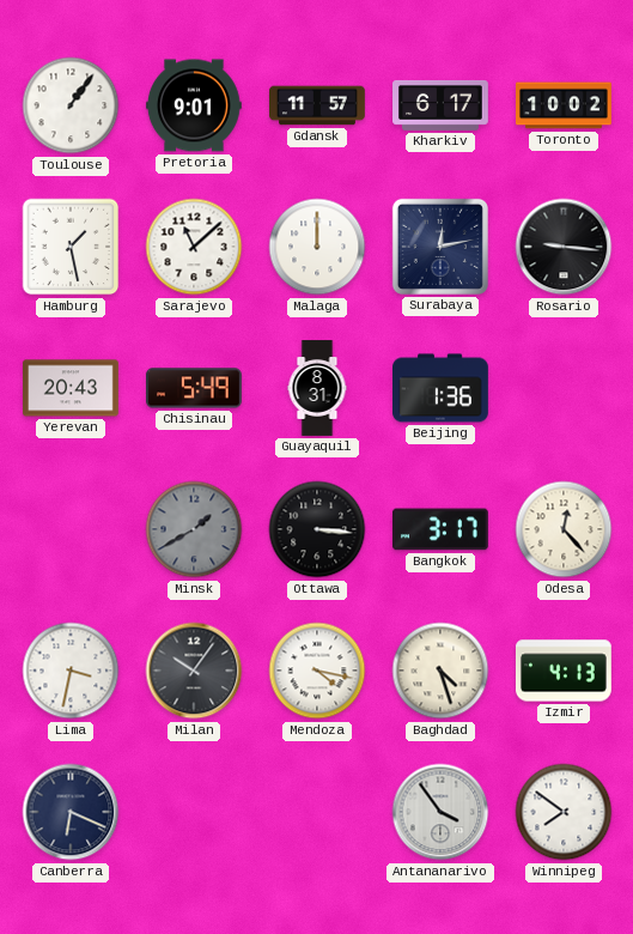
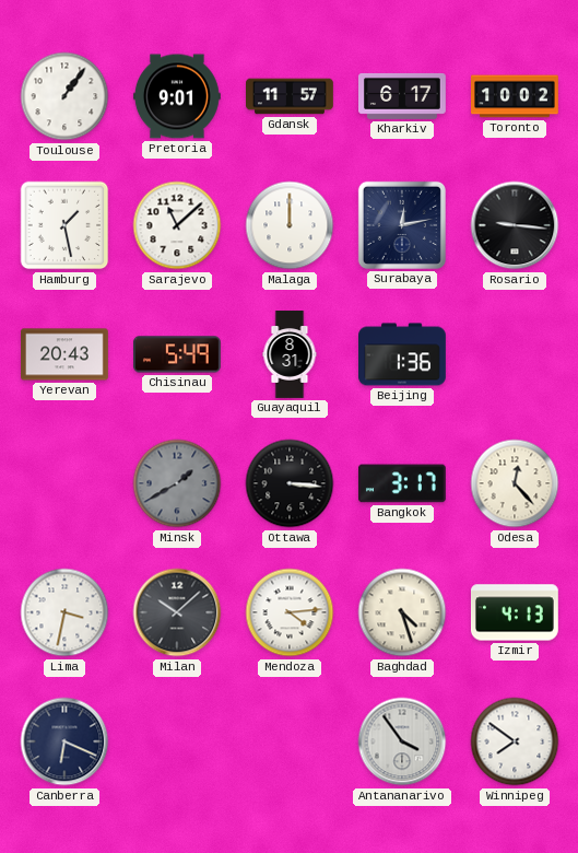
Milan: 10:06 -> 10:08 (177, 612)
Mendoza: 4:17 -> 4:14 (290, 612)
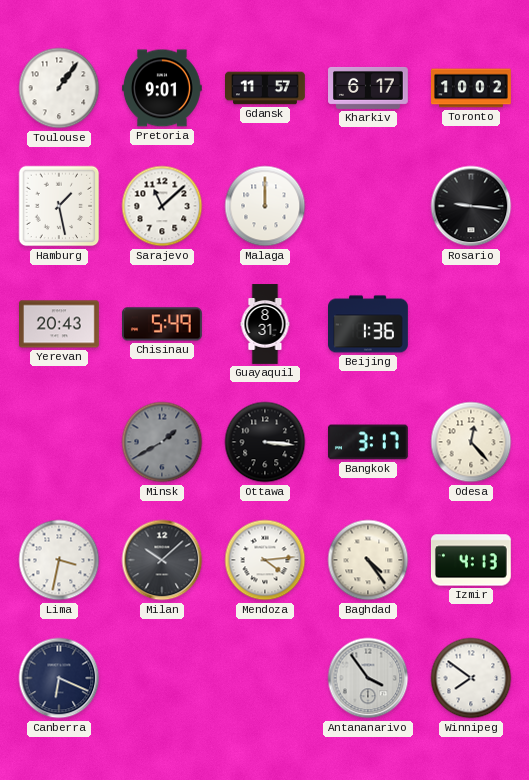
Surabaya: 12:13 -> none (402, 225)
Baghdad: 4:27 -> 4:24 (368, 560)
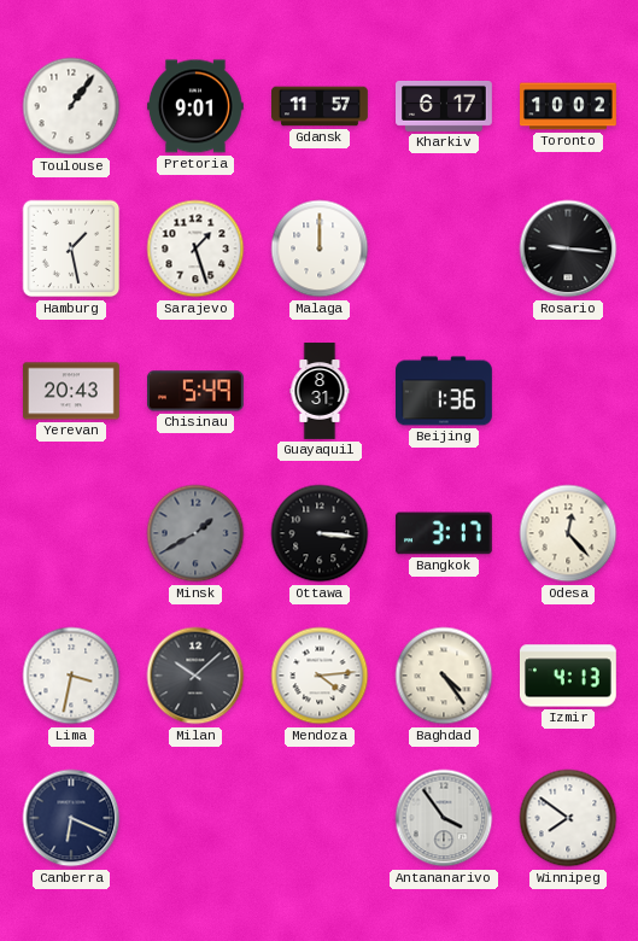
Sarajevo: 11:08 -> 1:27 (195, 249)
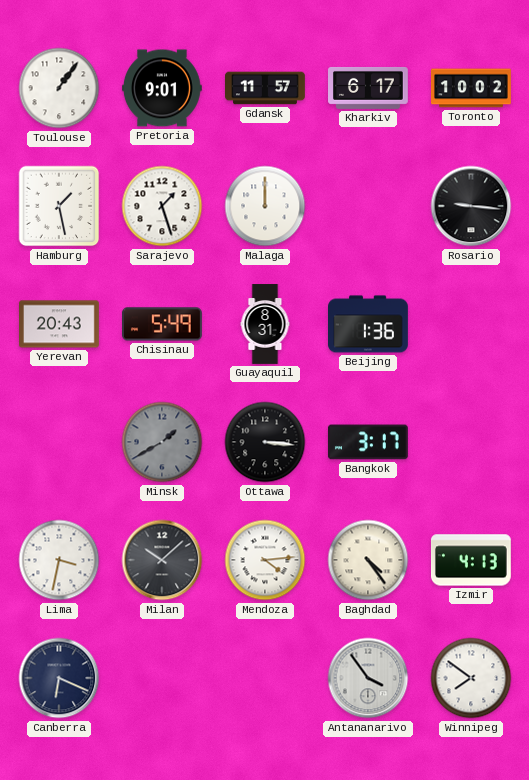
Odesa: 12:23 -> none (568, 533)
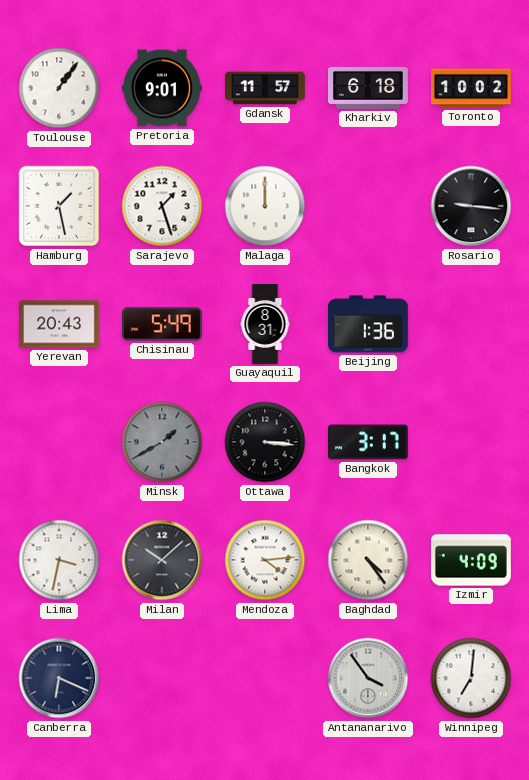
Kharkiv: 6:17 -> 6:18 (369, 88)
Izmir: 4:13 -> 4:09 (471, 560)
Winnipeg: 7:51 -> 7:01 (471, 678)
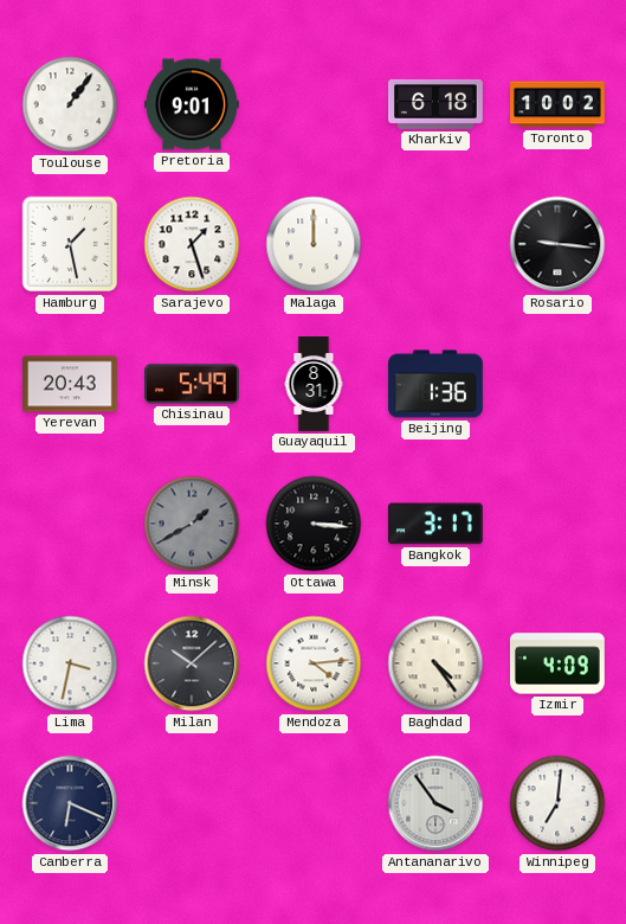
Gdansk: 11:57 -> none (266, 88)
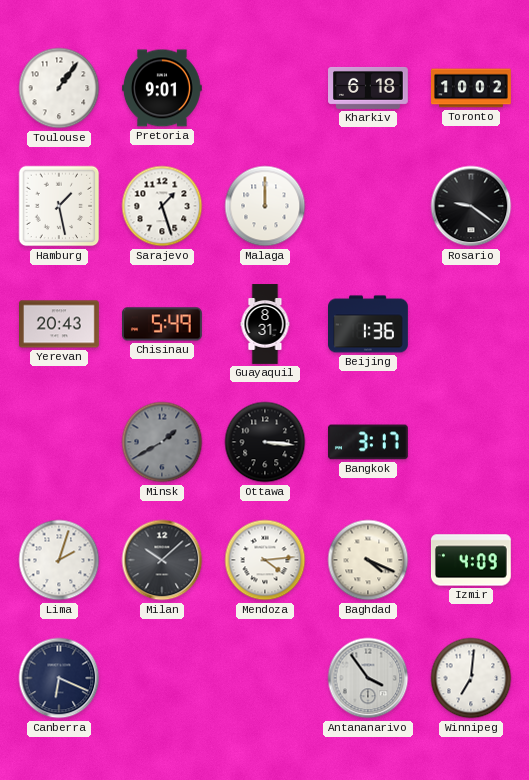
Rosario: 9:16 -> 9:21 (471, 206)
Lima: 3:32 -> 2:03 (59, 560)
Baghdad: 4:24 -> 4:19 (368, 560)
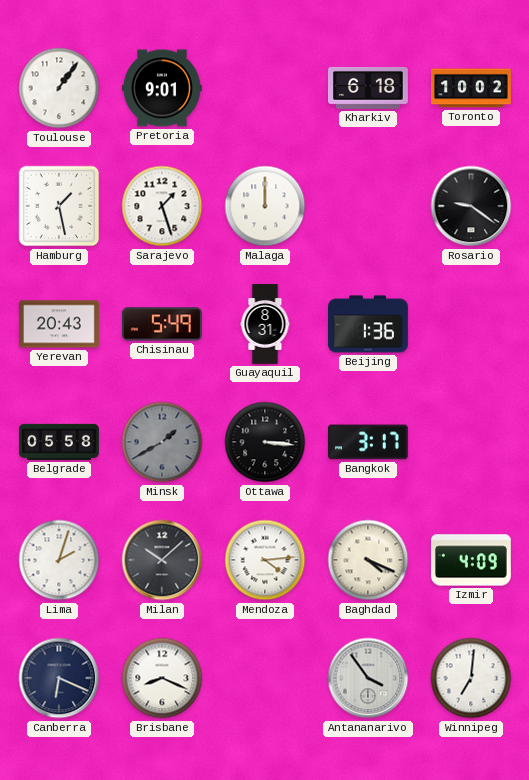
Belgrade: none -> 05:58 (60, 442)
Brisbane: none -> 8:19 (162, 678)
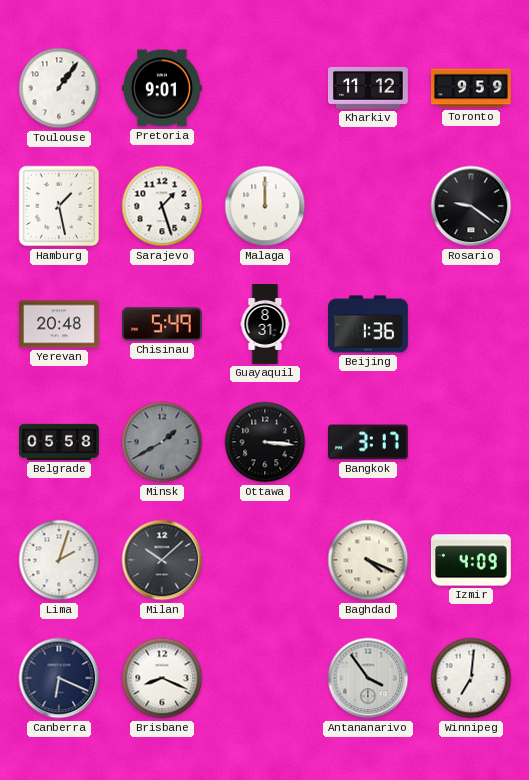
Kharkiv: 6:18 -> 11:12 (369, 88)
Toronto: 10:02 -> 9:59 (472, 88)
Yerevan: 20:43 -> 20:48 (60, 324)
Mendoza: 4:14 -> none (265, 560)
